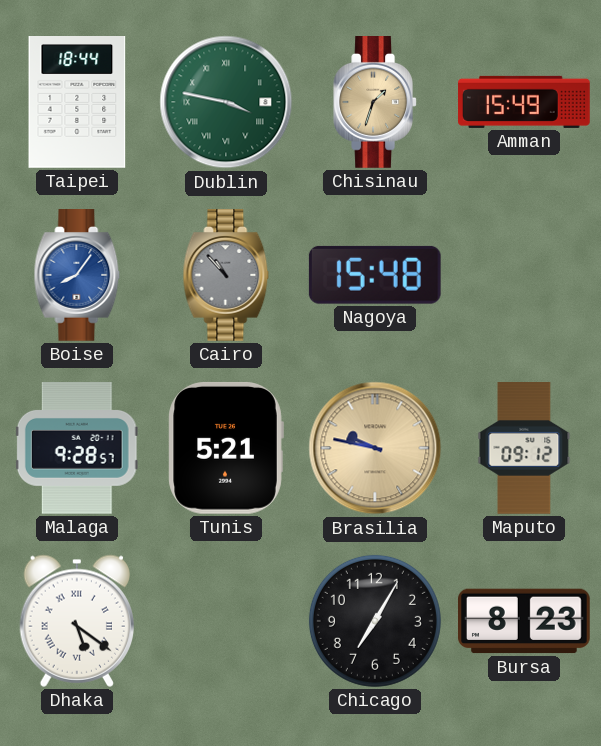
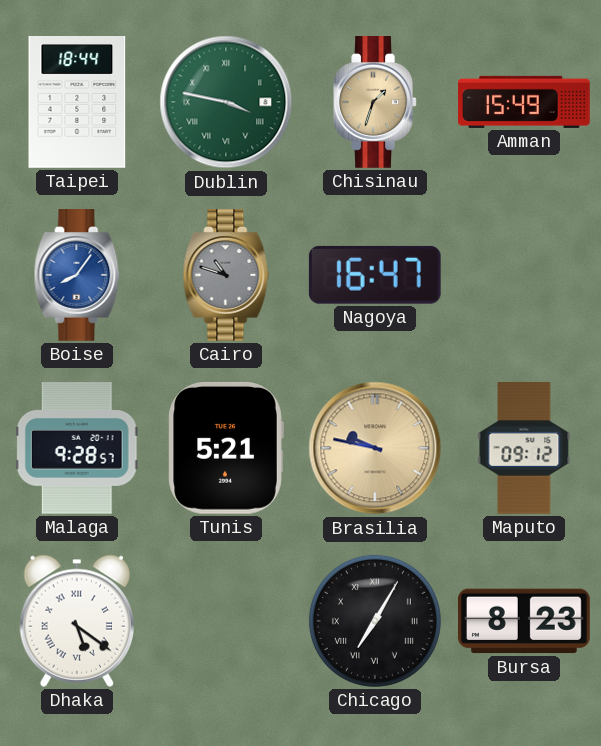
Cairo: 10:53 -> 10:48 (226, 276)
Nagoya: 15:48 -> 16:47 (375, 275)
Chicago numerals: Arabic -> Roman (375, 621)
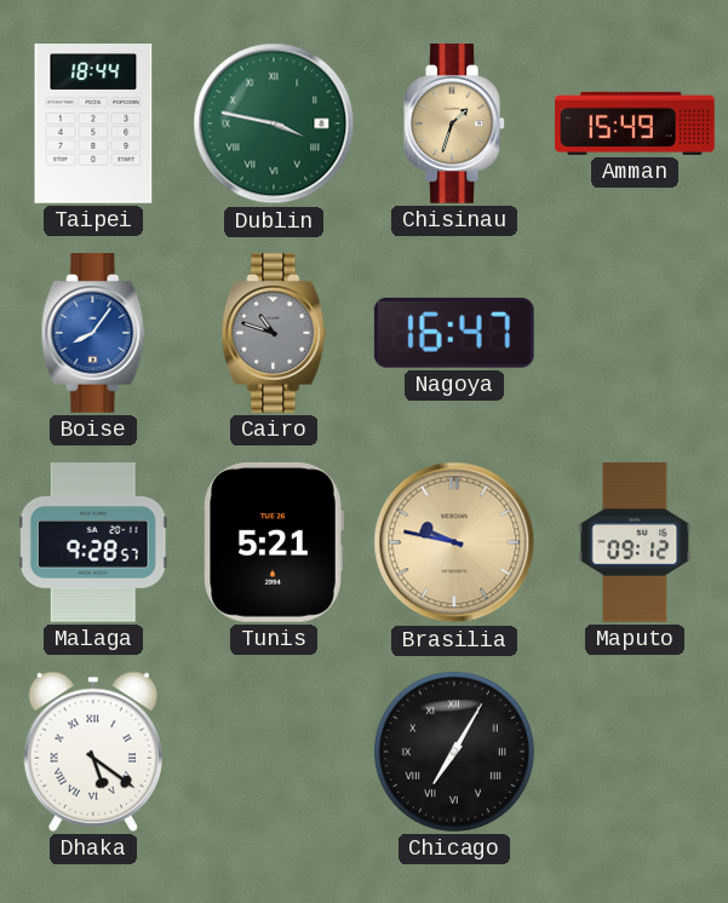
Bursa: 8:23 -> none (525, 621)
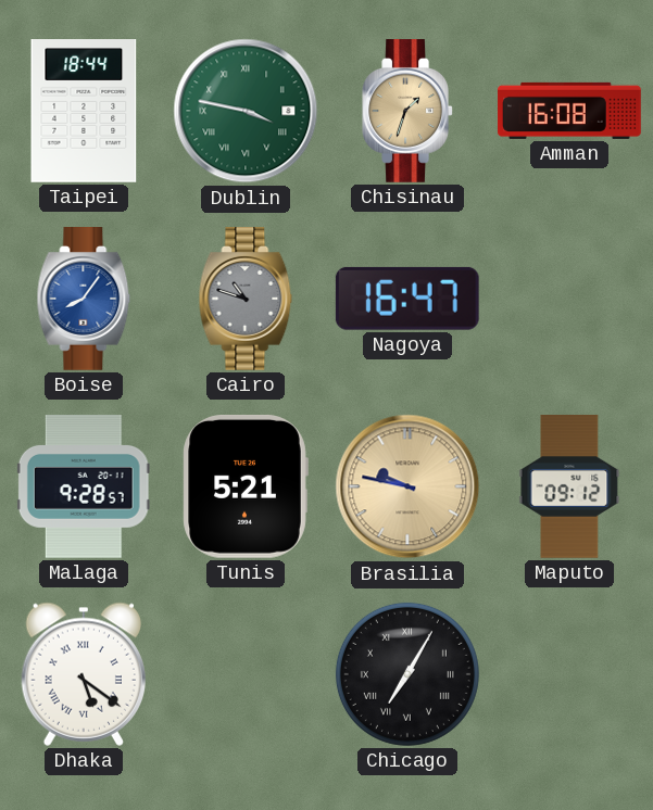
Amman: 15:49 -> 16:08 (569, 111)
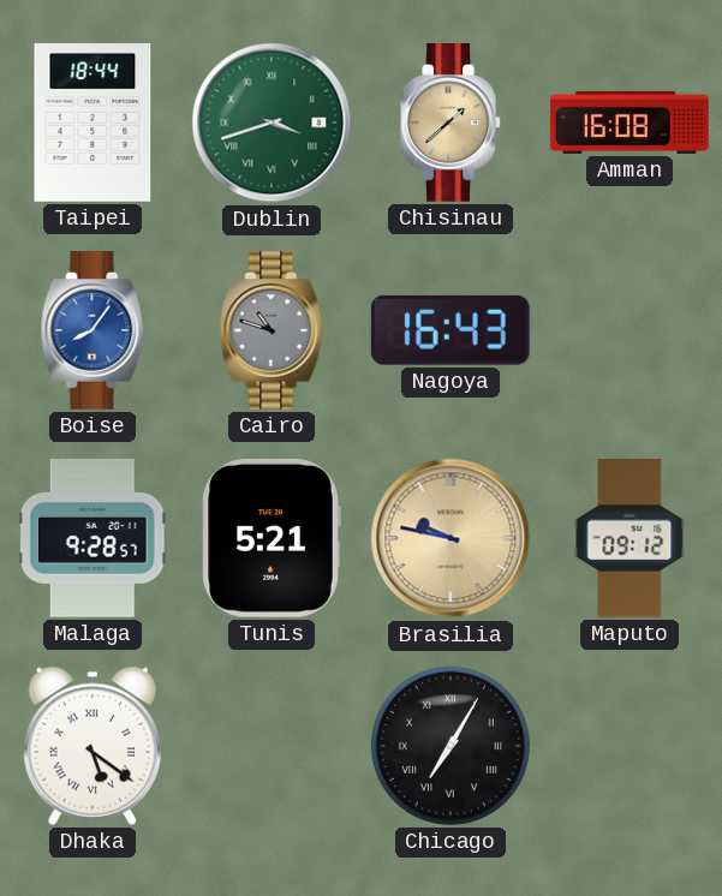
Dublin: 3:47 -> 3:42 (272, 123)
Chisinau: 1:33 -> 1:38 (450, 124)
Nagoya: 16:47 -> 16:43 (450, 330)
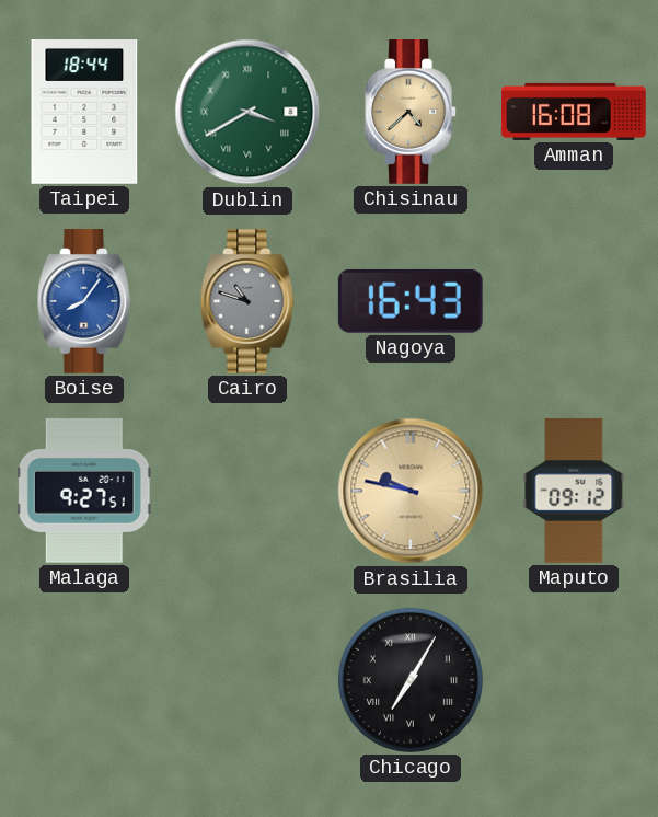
Dublin: 3:42 -> 3:40 (247, 112)
Chisinau: 1:38 -> 4:38 (411, 113)
Malaga: 9:28 -> 9:27 (84, 492)
Tunis: 5:21 -> none (272, 538)
Dhaka: 5:21 -> none (91, 746)
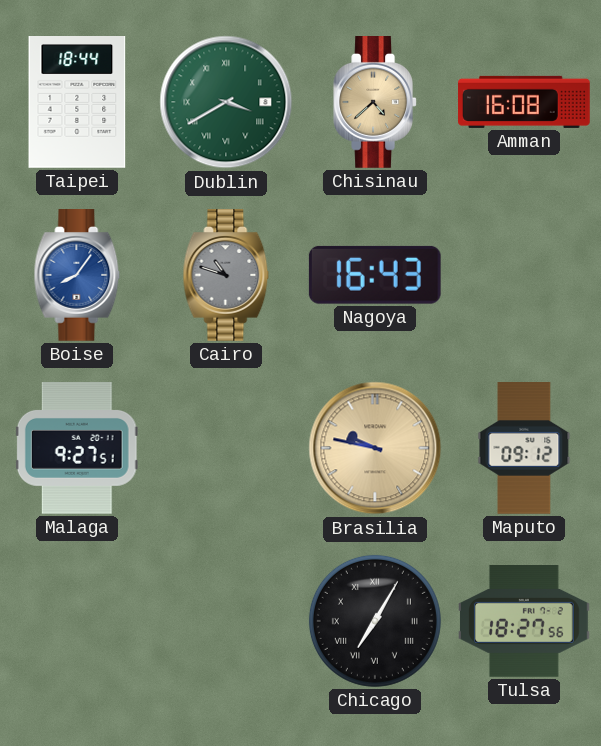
Tulsa: none -> 18:27 (525, 622)
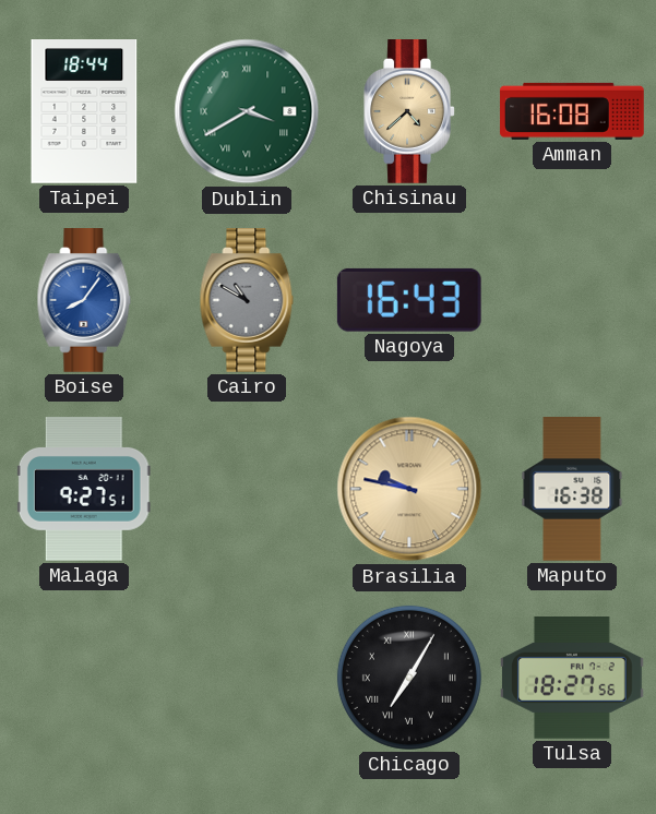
Cairo: 10:48 -> 10:50 (247, 301)
Maputo: 09:12 -> 16:38 (572, 490)
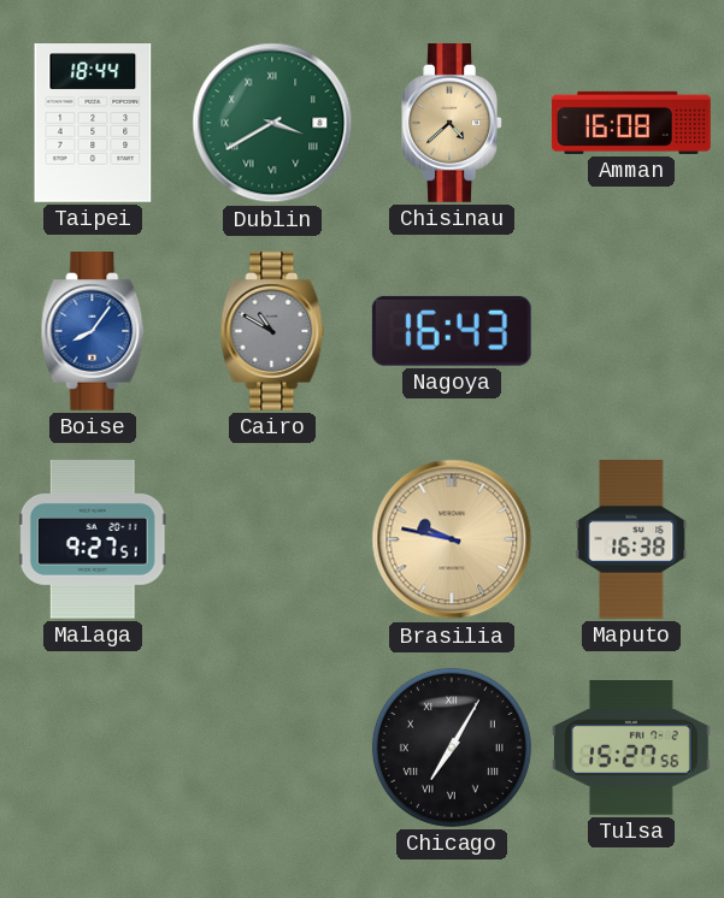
Tulsa: 18:27 -> 15:27 (632, 749)
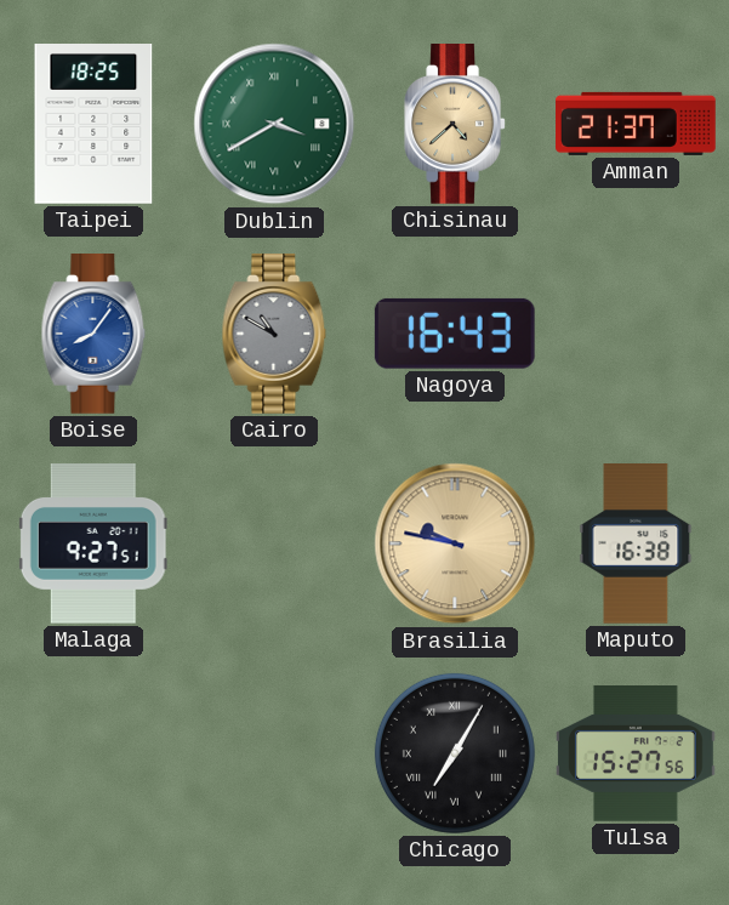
Taipei: 18:44 -> 18:25 (93, 125)
Amman: 16:08 -> 21:37 (636, 124)
